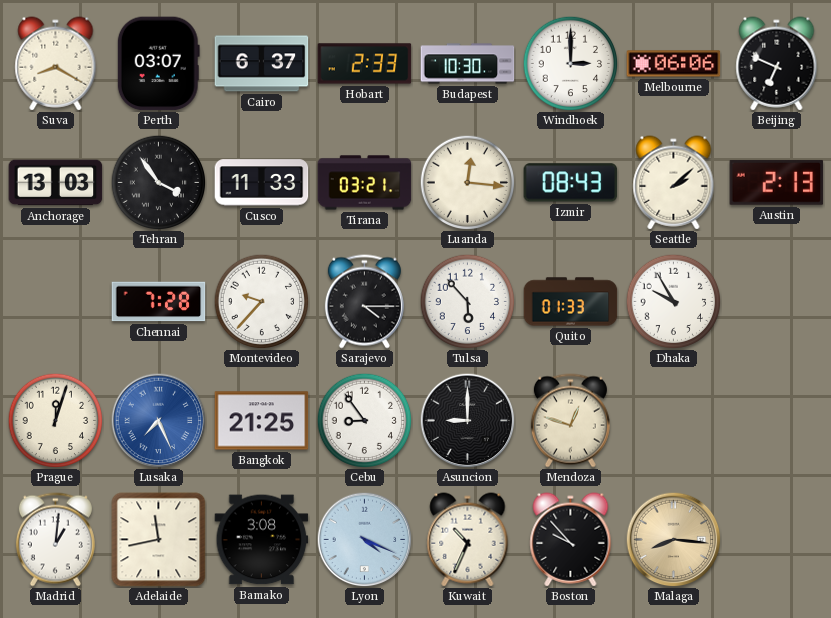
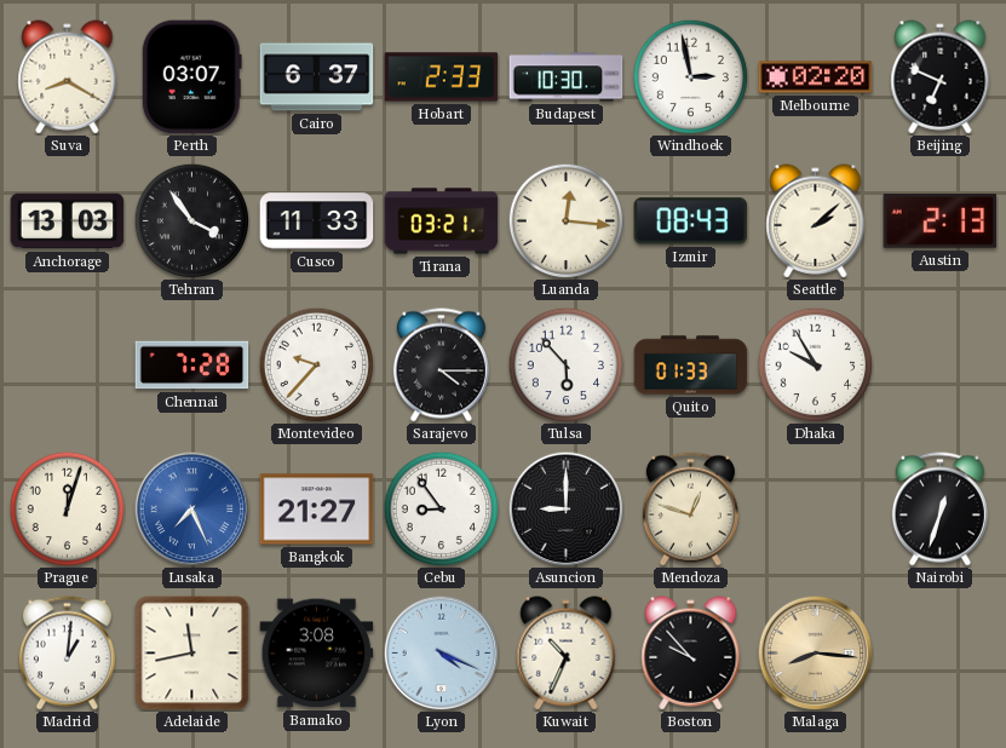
Windhoek: 3:00 -> 2:58 (690, 76)
Melbourne: 06:06 -> 02:20 (816, 77)
Bangkok: 21:25 -> 21:27 (317, 510)
Nairobi: none -> 12:33 (939, 510)
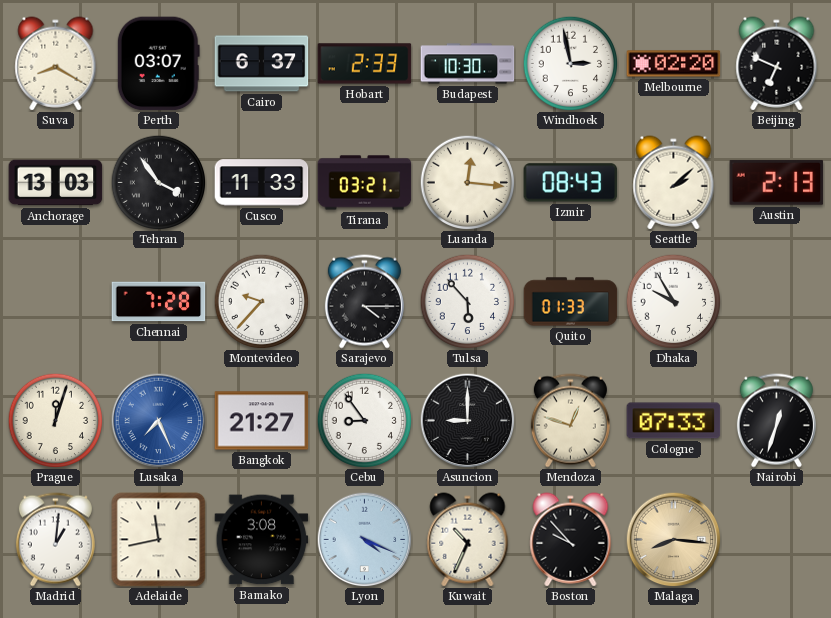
Cologne: none -> 07:33 (674, 421)
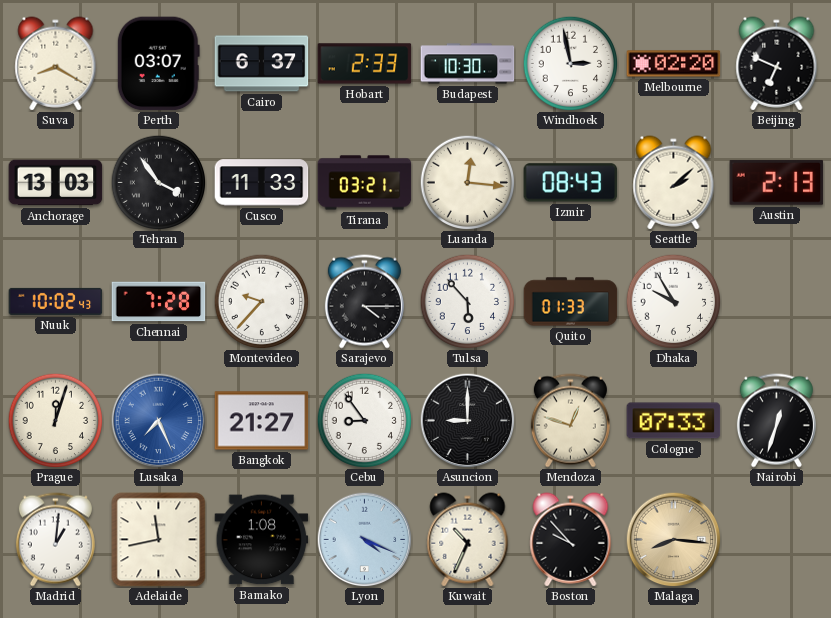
Nuuk: none -> 10:02 (56, 301)
Bamako: 3:08 -> 1:08 (262, 540)
